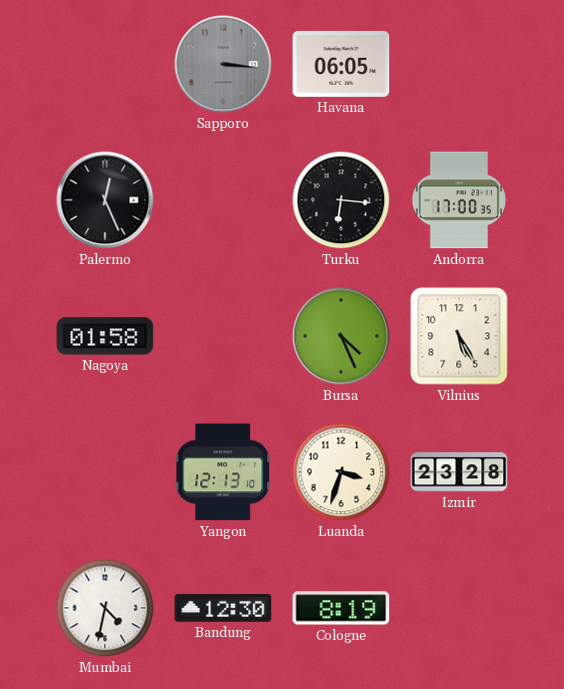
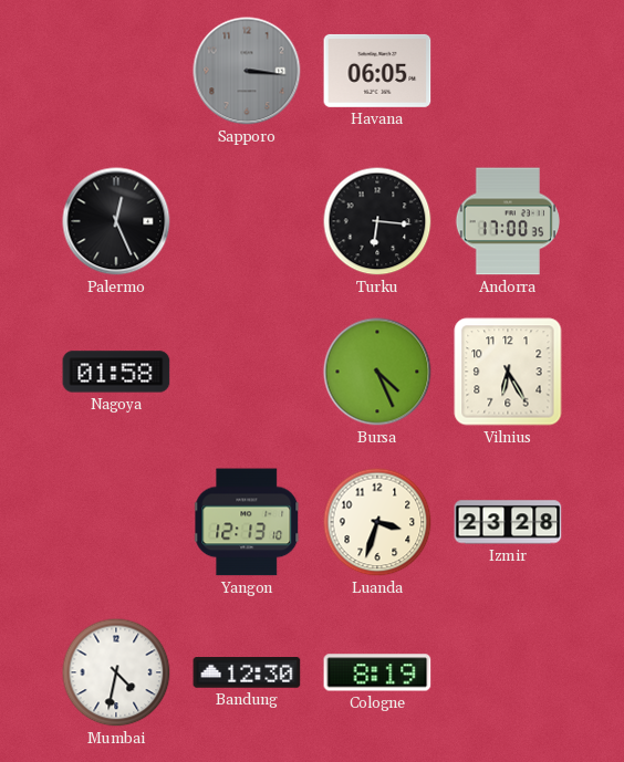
Vilnius: 5:25 -> 6:25 (508, 372)
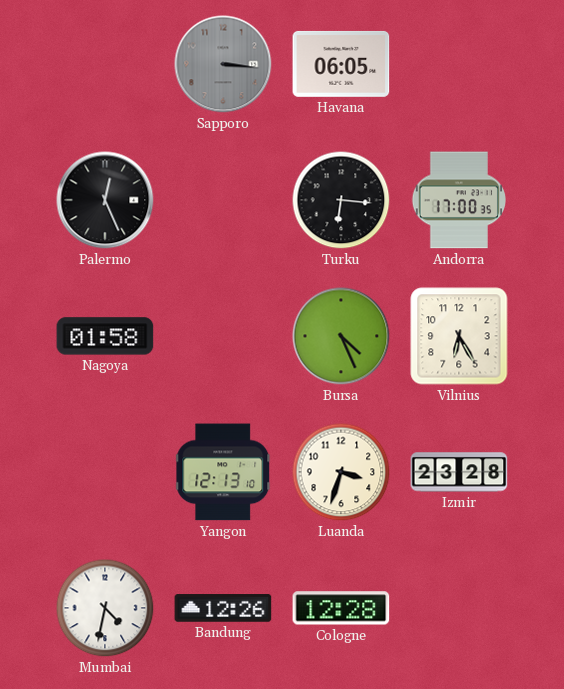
Bandung: 12:30 -> 12:26 (223, 608)
Cologne: 8:19 -> 12:28 (341, 608)
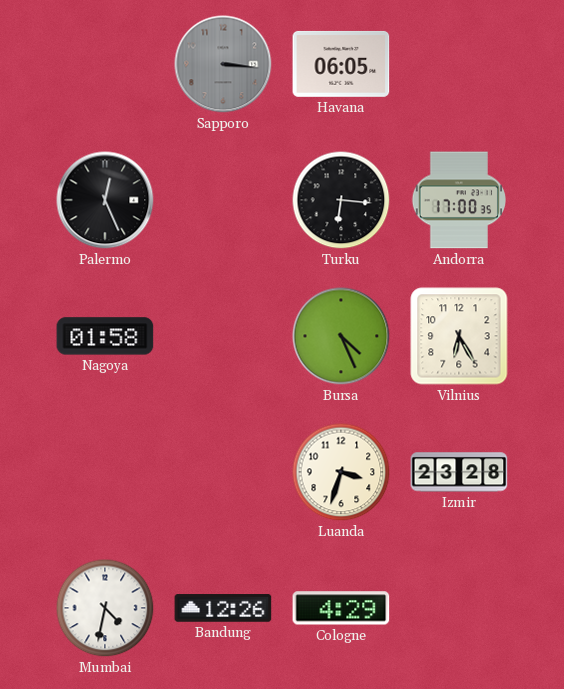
Yangon: 12:13 -> none (224, 472)
Cologne: 12:28 -> 4:29 (341, 608)
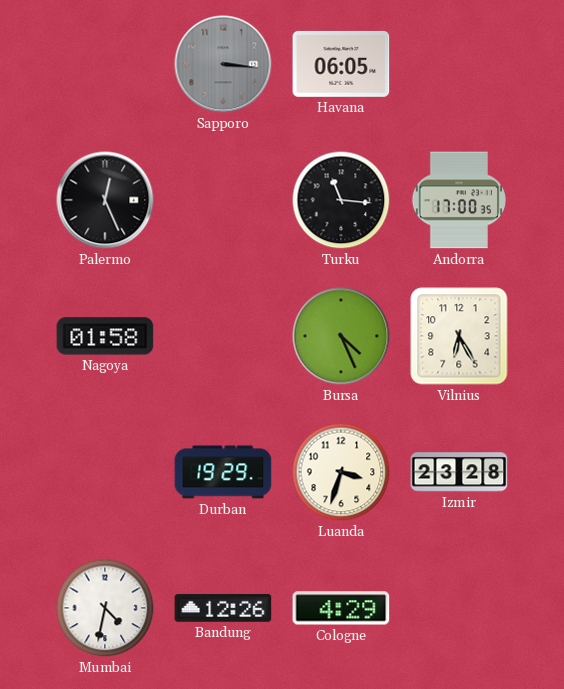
Turku: 6:16 -> 11:16 (341, 200)
Durban: none -> 19:29 (223, 472)
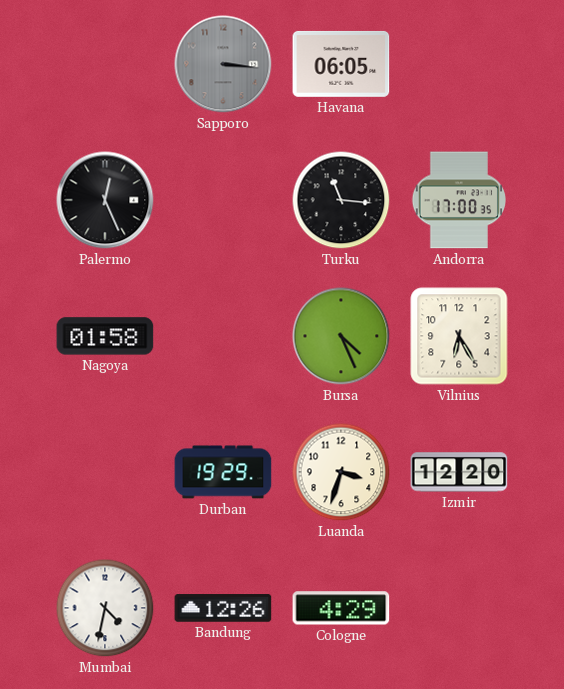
Izmir: 23:28 -> 12:20 (459, 472)
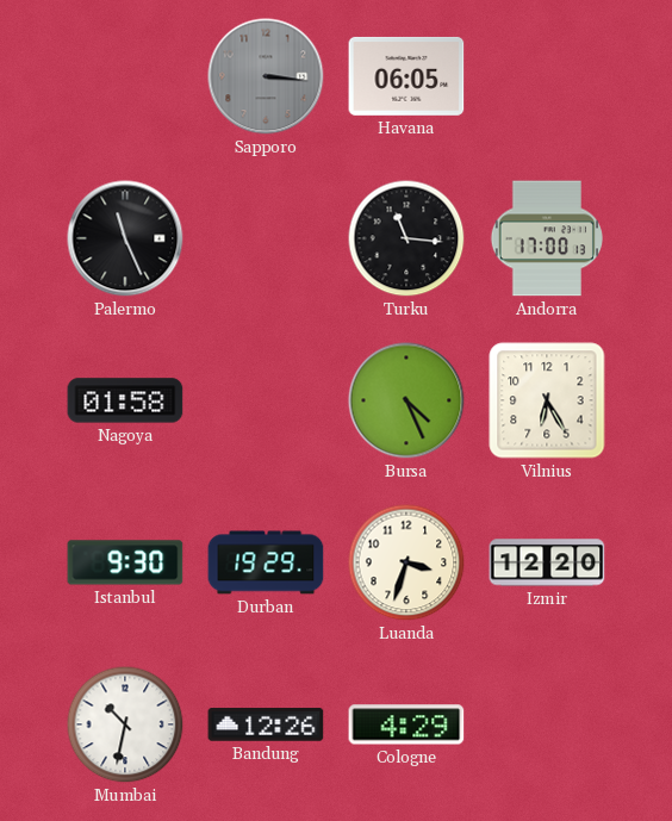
Palermo: 12:26 -> 11:26 (125, 238)
Andorra: 17:00:35 -> 17:00:13 (546, 238)
Istanbul: none -> 9:30 (125, 562)
Mumbai: 4:32 -> 10:32 (125, 724)
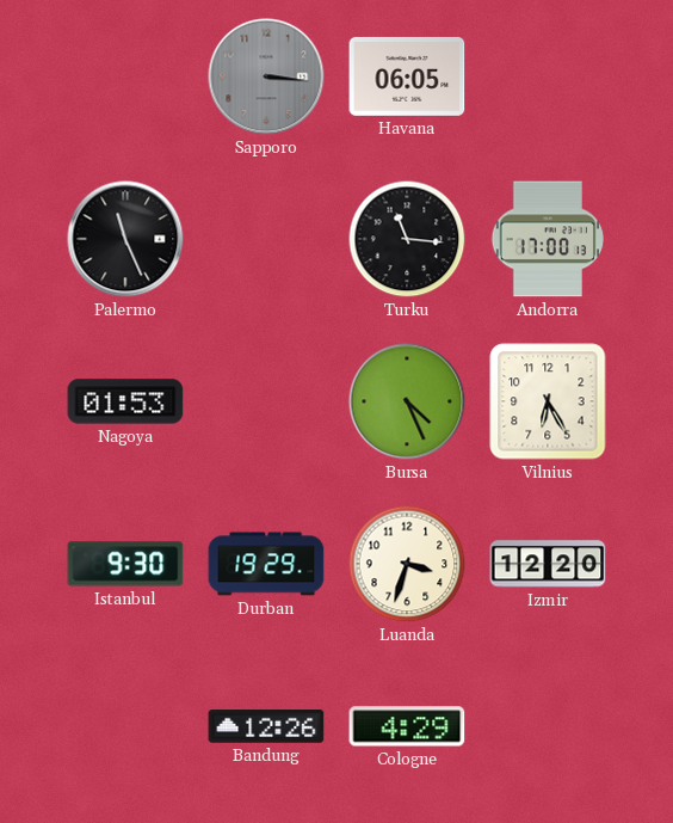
Nagoya: 01:58 -> 01:53 (125, 401)
Mumbai: 10:32 -> none (125, 724)
